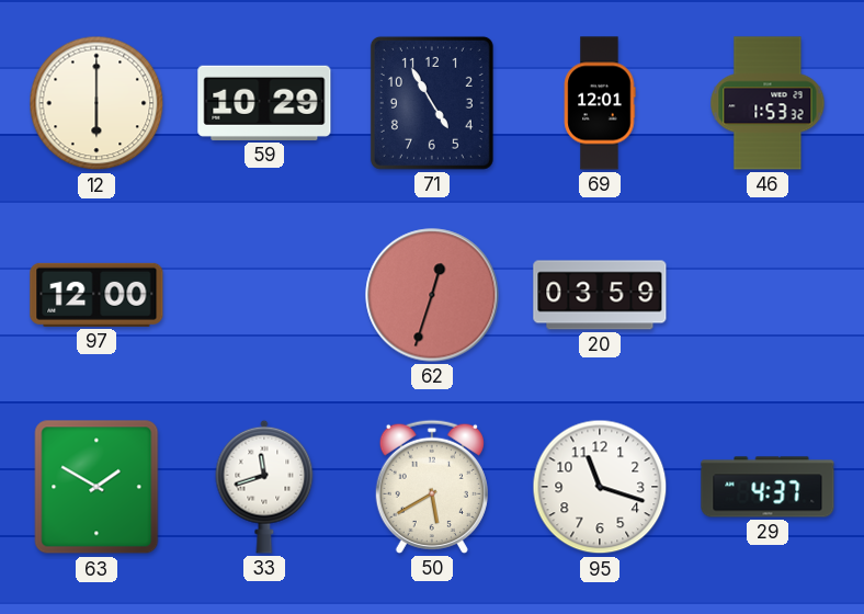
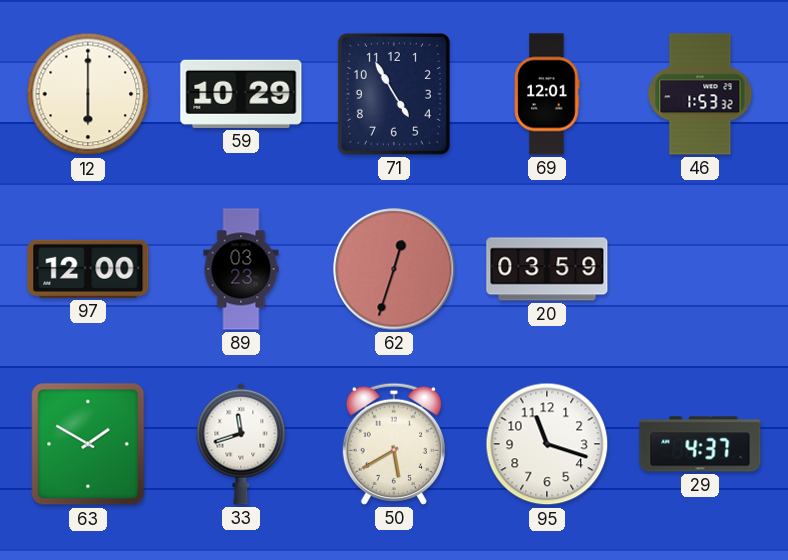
89: none -> 03:23 (241, 269)
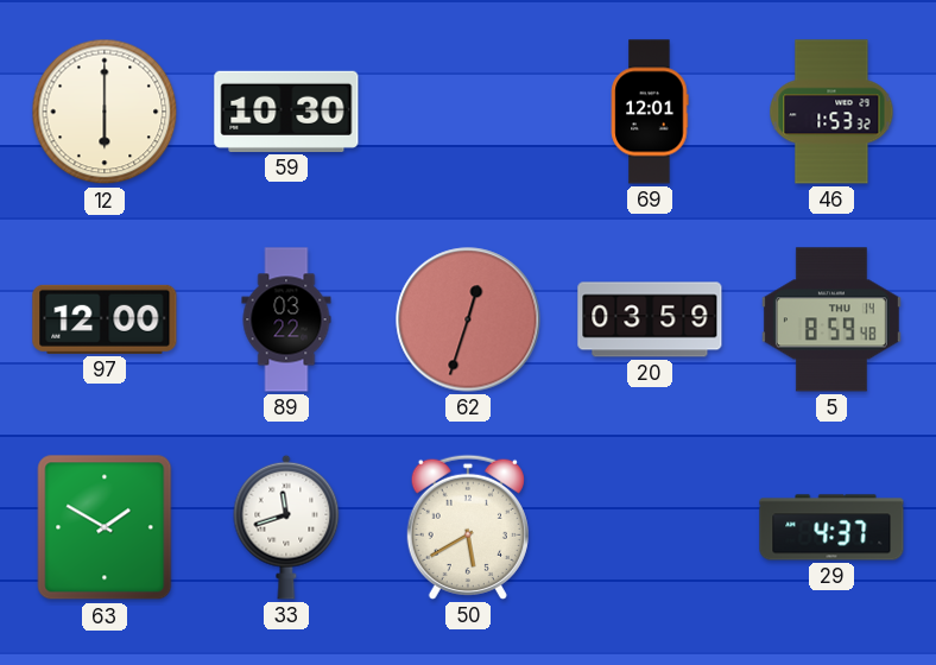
59: 10:29 -> 10:30 (286, 112)
71: 4:55 -> none (394, 94)
89: 03:23 -> 03:22 (286, 319)
5: none -> 8:59 (831, 319)
95: 11:18 -> none (547, 444)
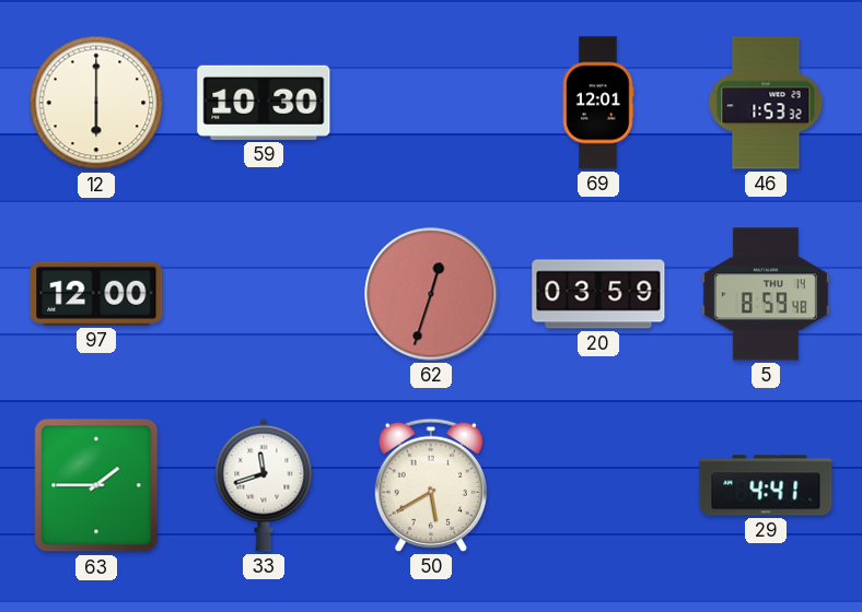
89: 03:22 -> none (286, 319)
63: 1:50 -> 1:45 (96, 485)
29: 4:37 -> 4:41 (766, 485)
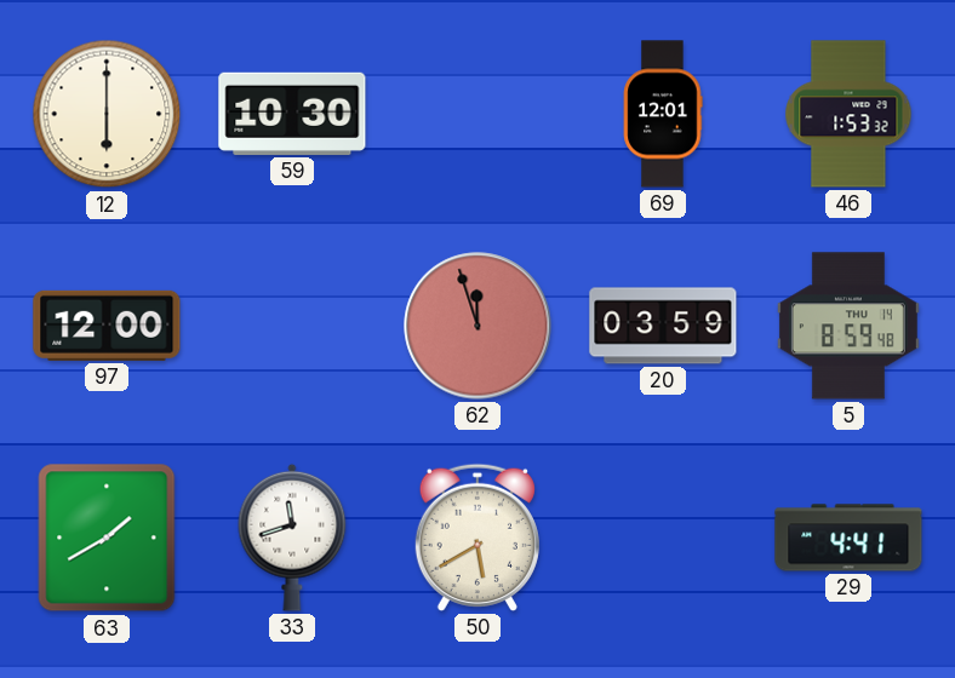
62: 12:33 -> 11:57 (477, 326)
63: 1:45 -> 1:40 (107, 538)
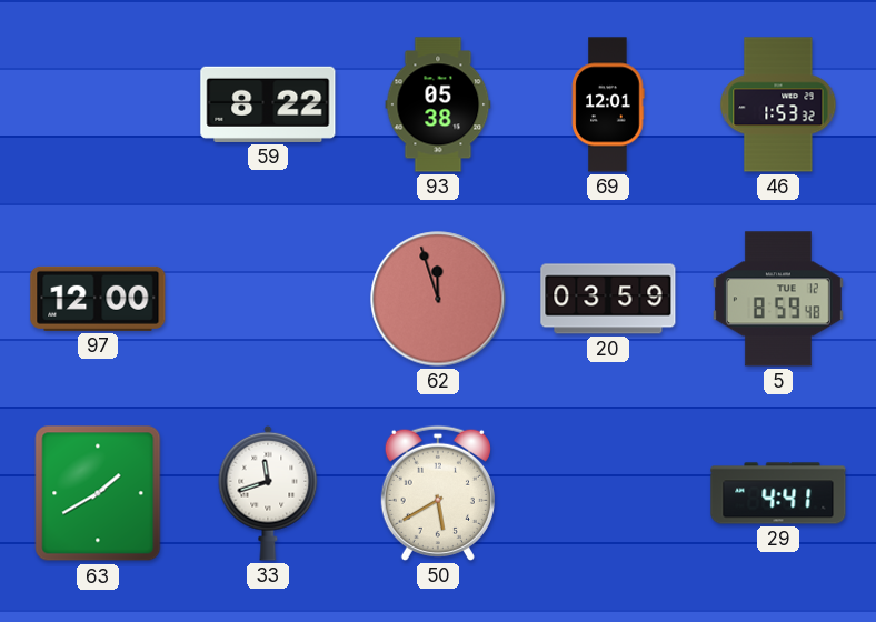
12: 6:00 -> none (107, 114)
59: 10:30 -> 8:22 (268, 104)
93: none -> 05:38 (438, 104)
5 date: THU 14 -> TUE 12 (778, 299)
